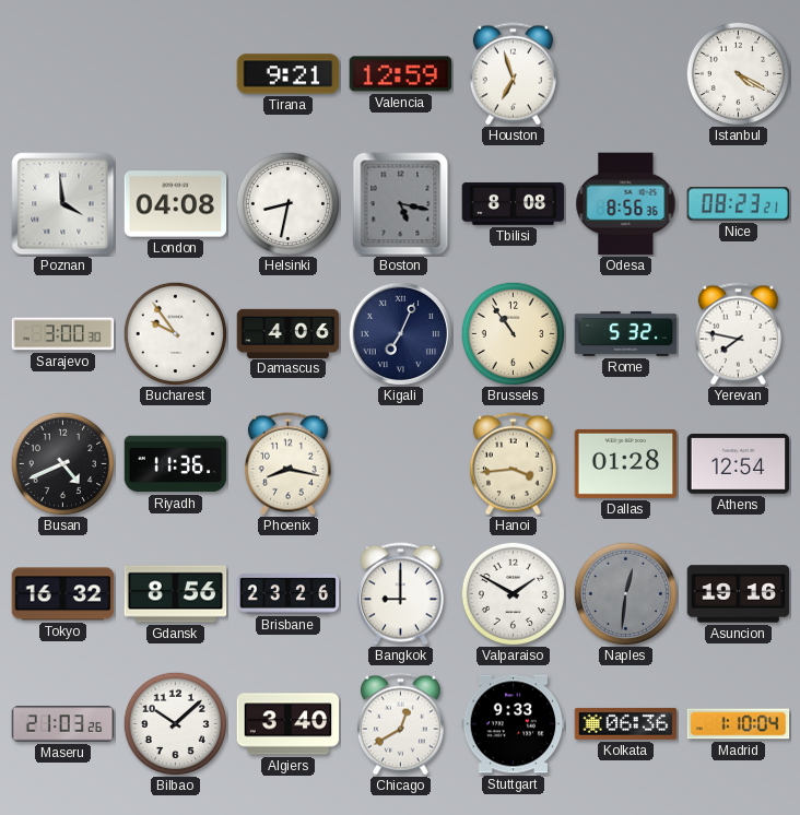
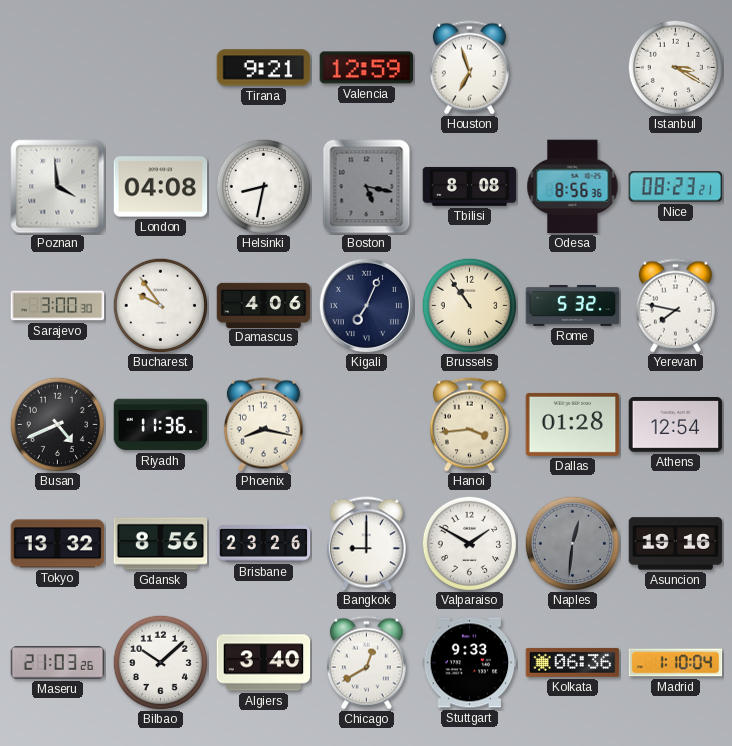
Istanbul: 4:20 -> 3:20 (675, 67)
Tokyo: 16:32 -> 13:32 (58, 544)
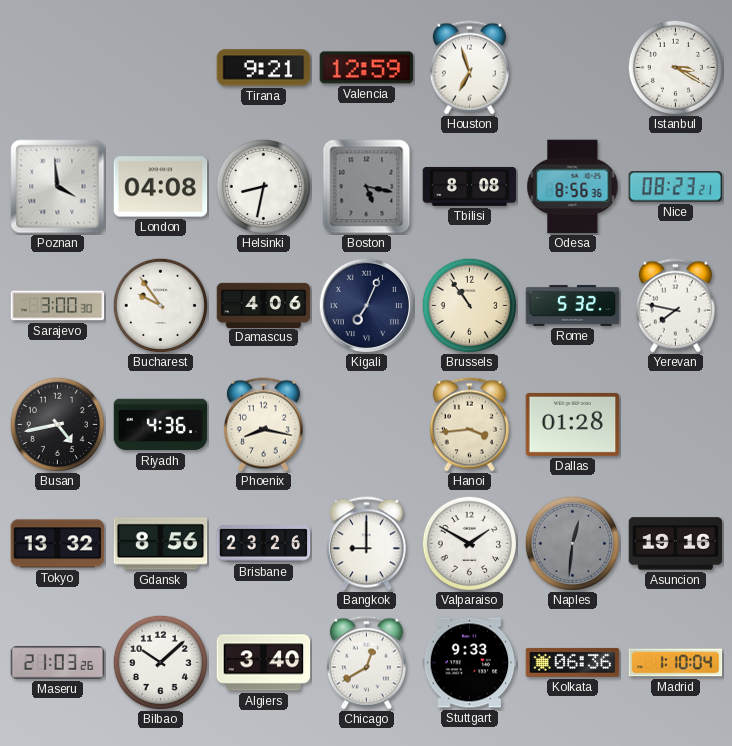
Busan: 4:41 -> 4:43 (57, 424)
Riyadh: 11:36 -> 4:36 (161, 425)
Athens: 12:54 -> none (676, 425)
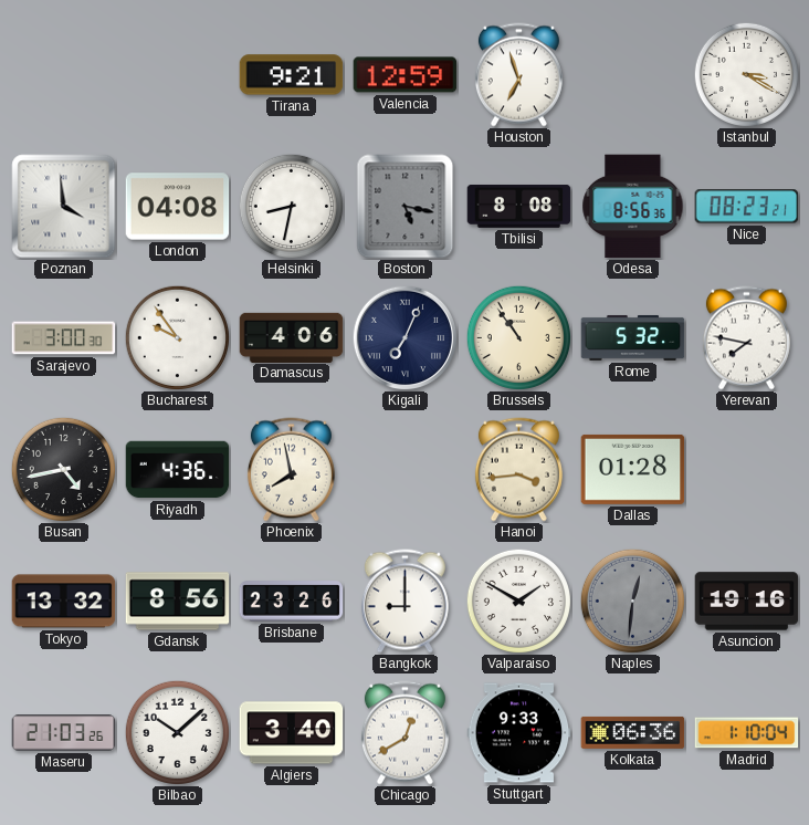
Phoenix: 8:17 -> 7:58 (291, 470)
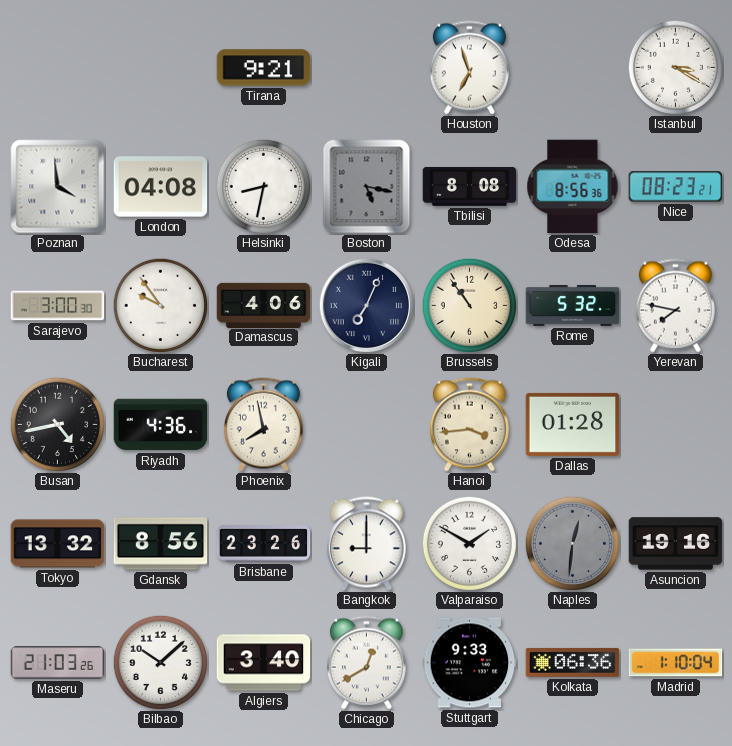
Valencia: 12:59 -> none (406, 75)
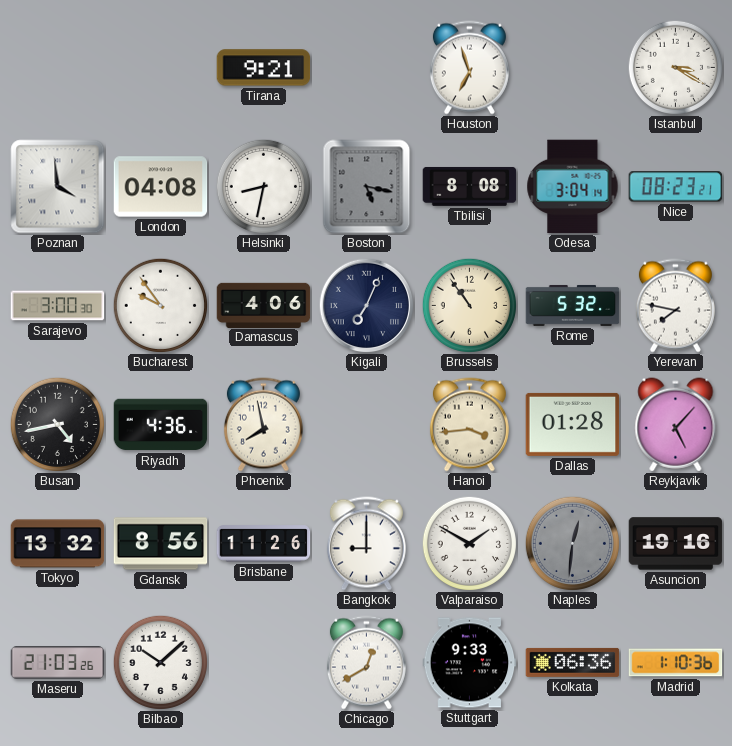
Odesa: 8:56 -> 3:04 (573, 187)
Reykjavik: none -> 5:07 (676, 425)
Brisbane: 23:26 -> 11:26 (264, 544)
Algiers: 3:40 -> none (264, 663)
Madrid: 1:10:04 -> 1:10:36 (676, 663)
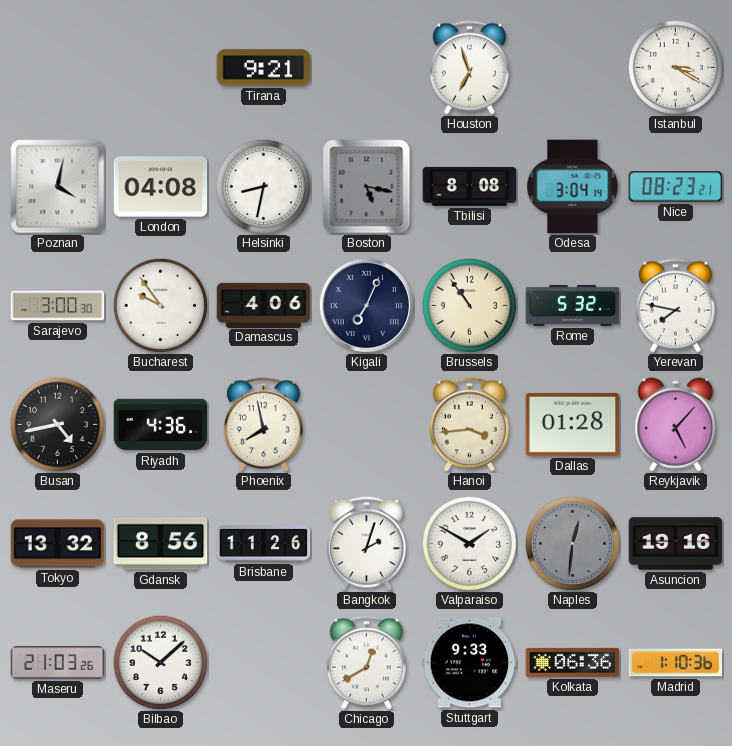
Poznan: 3:59 -> 4:02 (58, 187)
Bangkok: 9:00 -> 2:03 (366, 544)
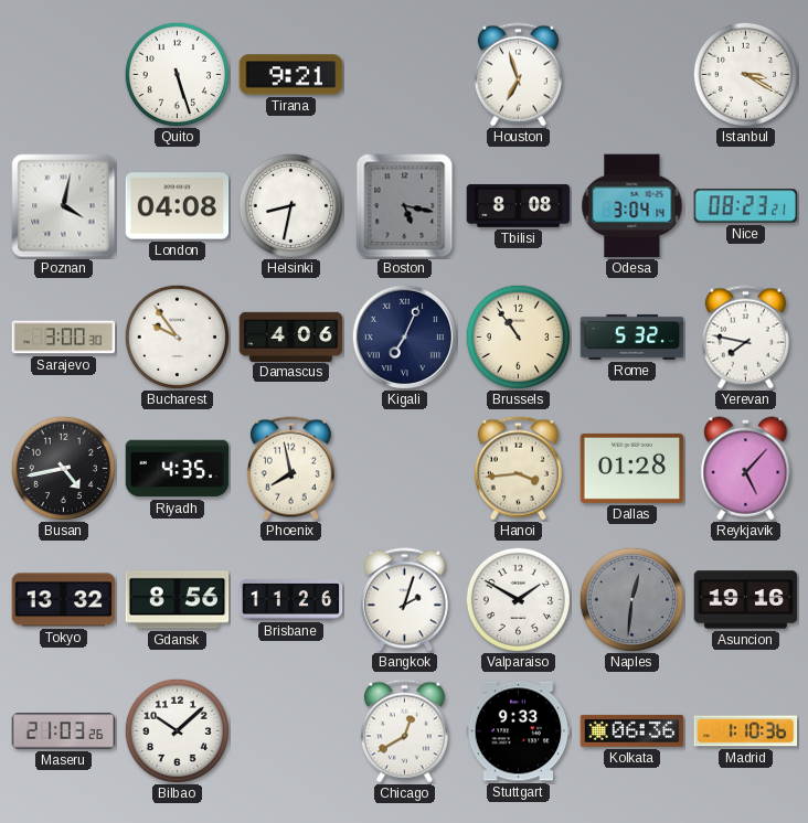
Quito: none -> 5:27 (177, 74)
Riyadh: 4:36 -> 4:35 (178, 469)
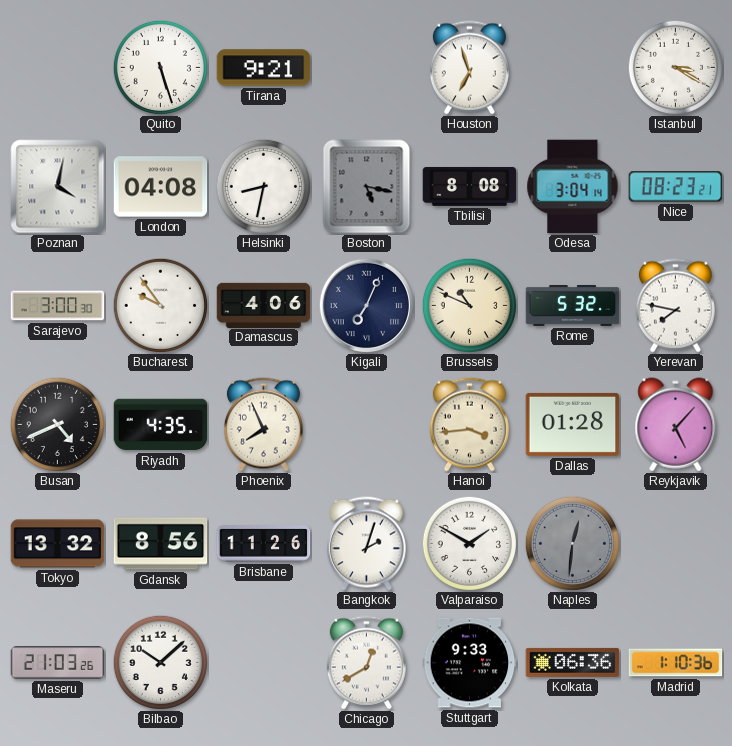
Brussels: 10:54 -> 10:49 (469, 305)
Busan: 4:43 -> 4:41 (57, 424)
Phoenix: 7:58 -> 7:56 (263, 425)
Asuncion: 19:16 -> none (746, 600)
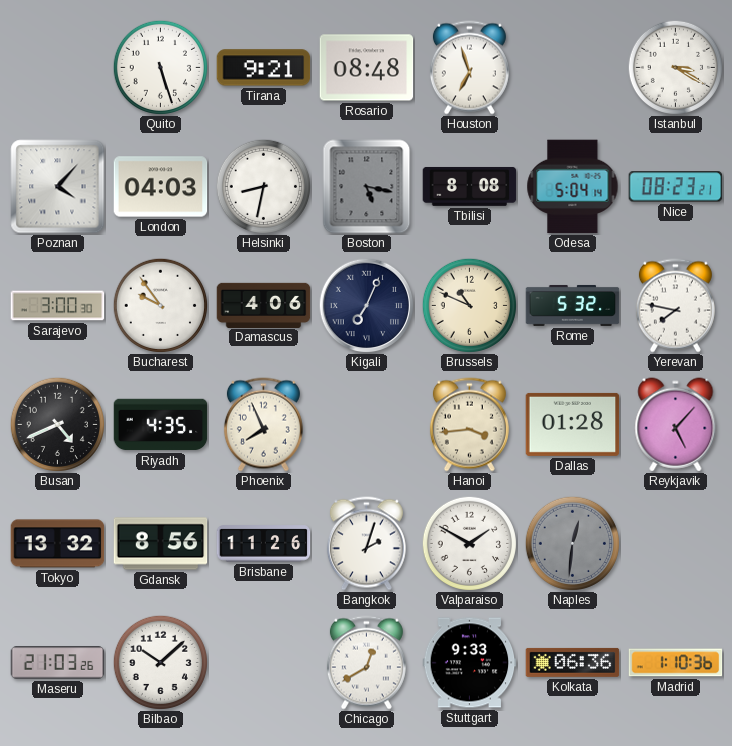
Rosario: none -> 08:48 (367, 68)
Poznan: 4:02 -> 4:07 (58, 187)
London: 04:08 -> 04:03 (161, 187)
Odesa: 3:04 -> 5:04 (573, 187)
